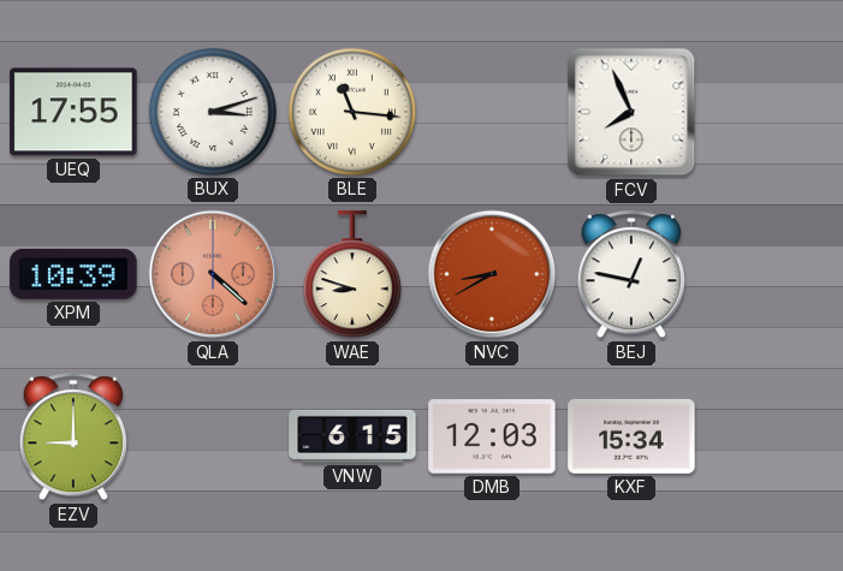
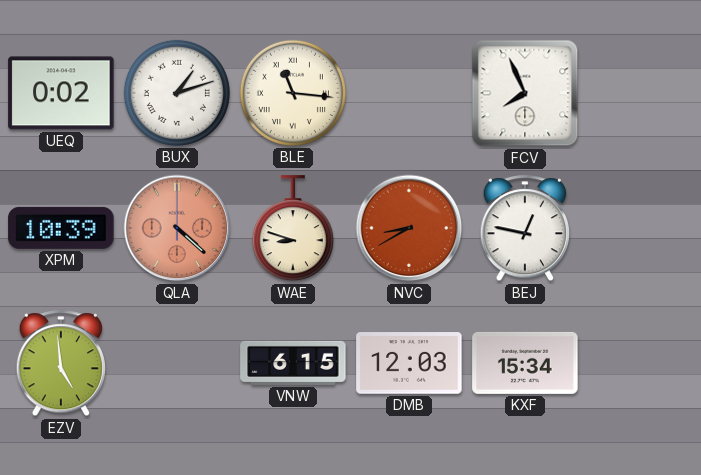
UEQ: 17:55 -> 0:02 (61, 93)
BUX: 3:12 -> 1:12 (177, 93)
EZV: 9:00 -> 4:59 (60, 364)
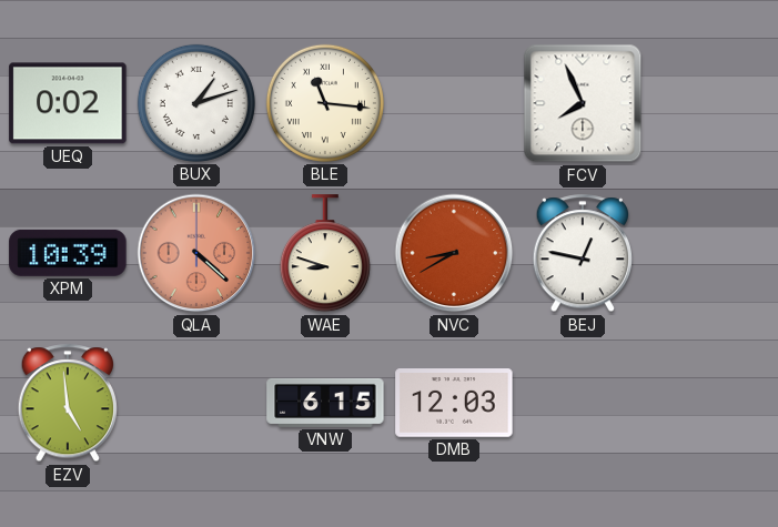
KXF: 15:34 -> none (525, 363)
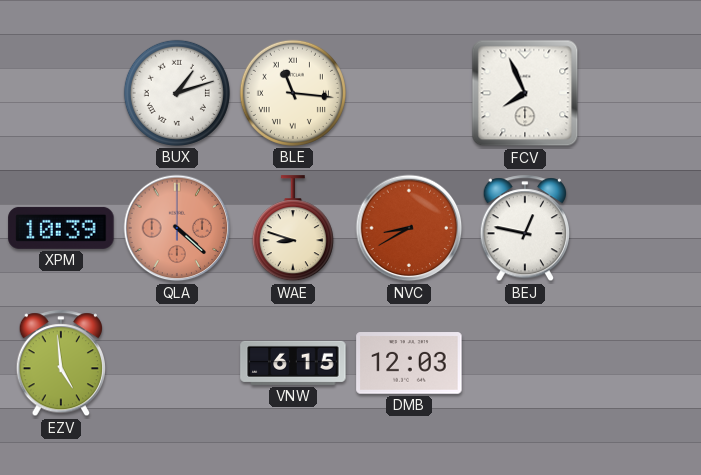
UEQ: 0:02 -> none (68, 103)
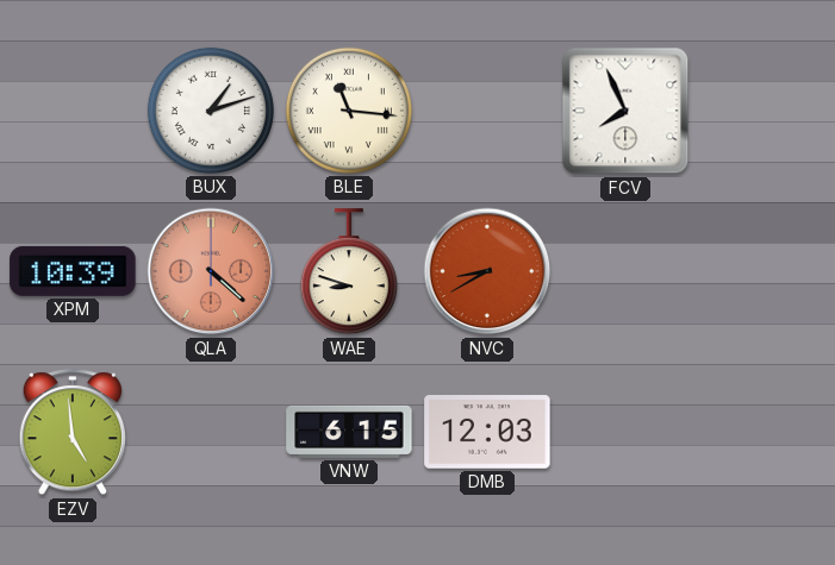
BEJ: 12:47 -> none (524, 229)
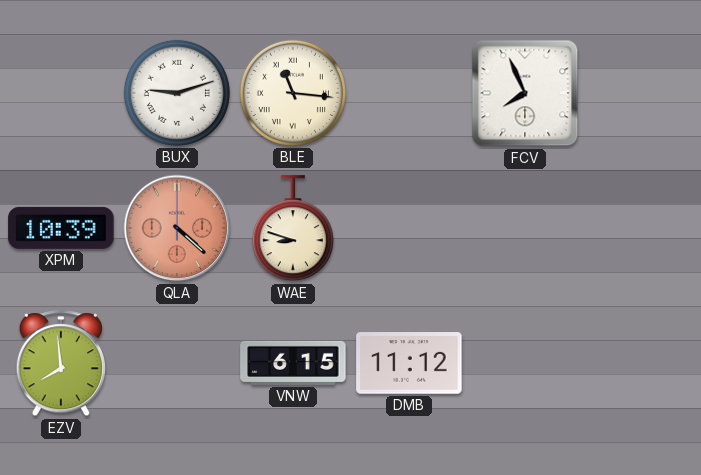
BUX: 1:12 -> 9:12 (177, 93)
NVC: 8:40 -> none (487, 271)
EZV: 4:59 -> 7:59 (60, 364)
DMB: 12:03 -> 11:12 (409, 363)
